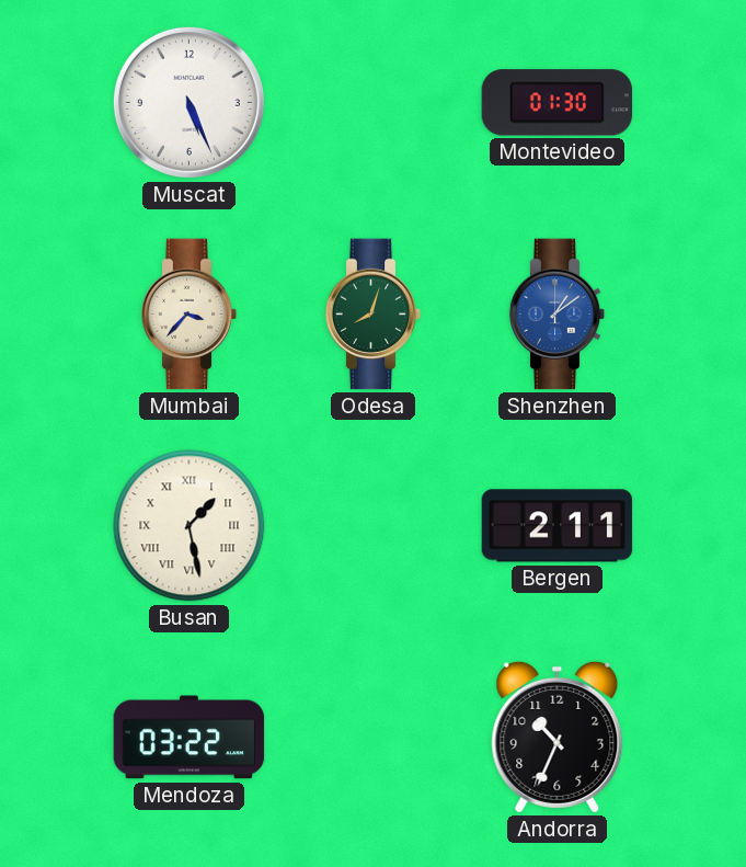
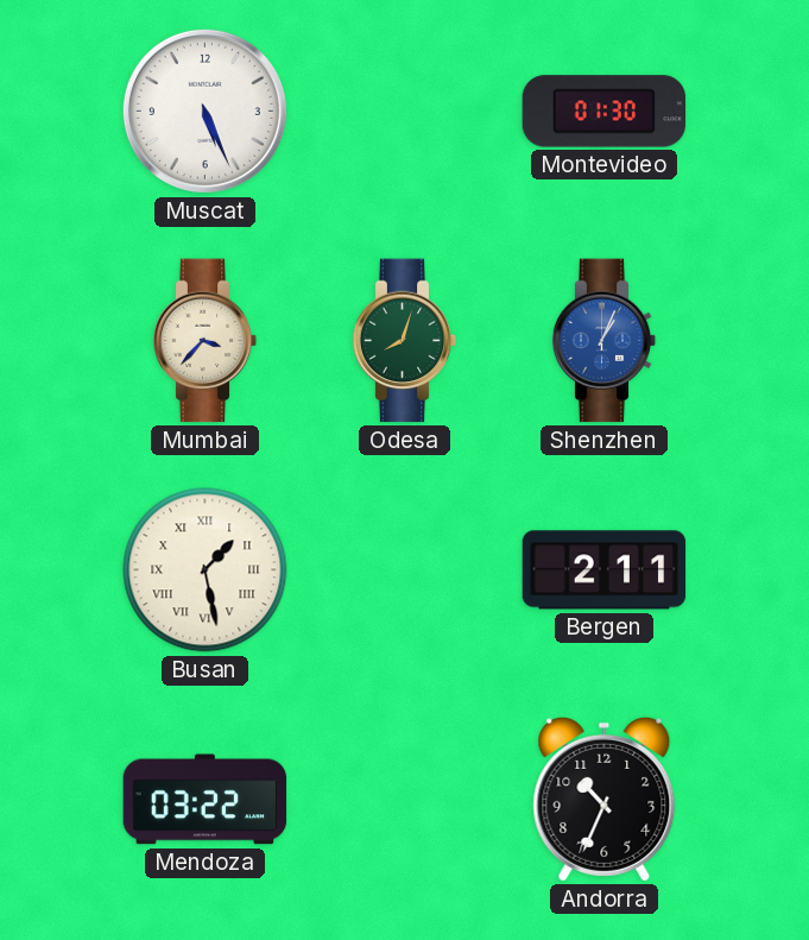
Shenzhen: 1:09 -> 1:04 (605, 341)
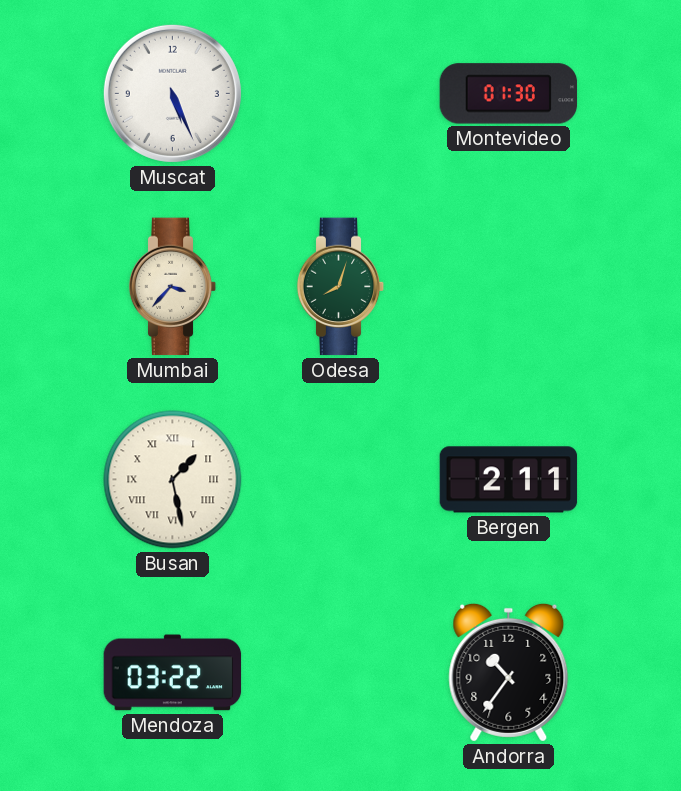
Shenzhen: 1:04 -> none (605, 341)
Andorra: 10:34 -> 10:36 (509, 672)
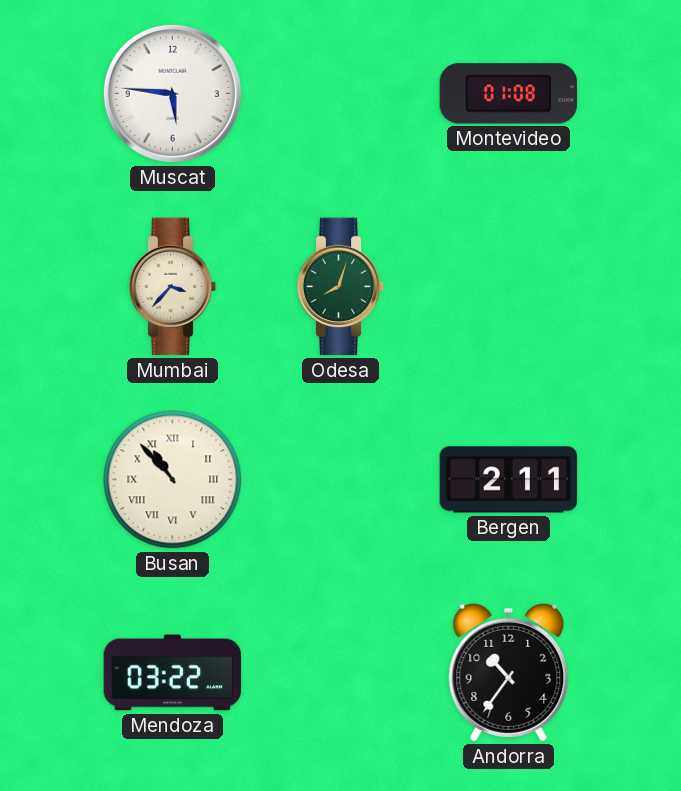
Muscat: 5:26 -> 5:46 (172, 93)
Montevideo: 01:30 -> 01:08 (509, 94)
Busan: 1:28 -> 10:53 (173, 480)
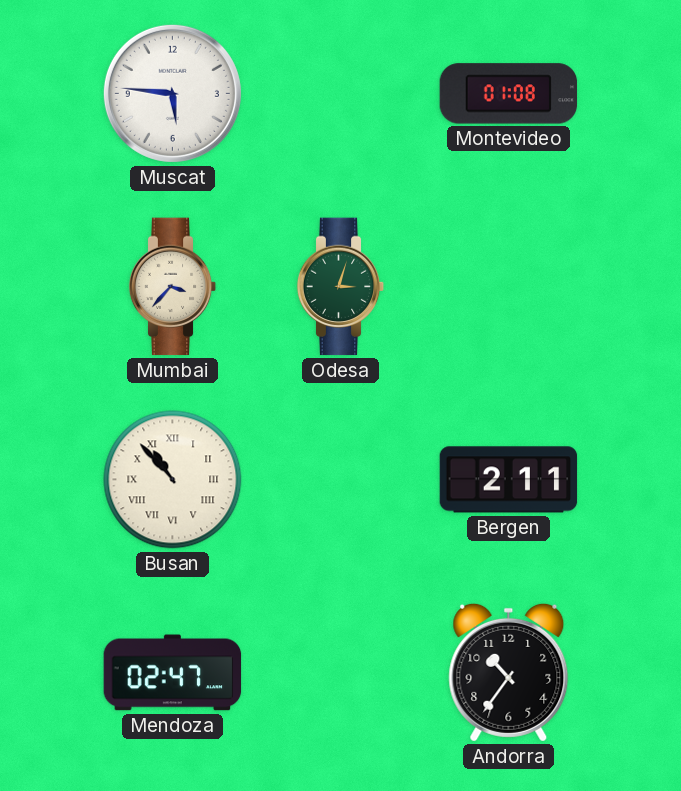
Odesa: 8:03 -> 3:03 (341, 287)
Mendoza: 03:22 -> 02:47 (173, 673)
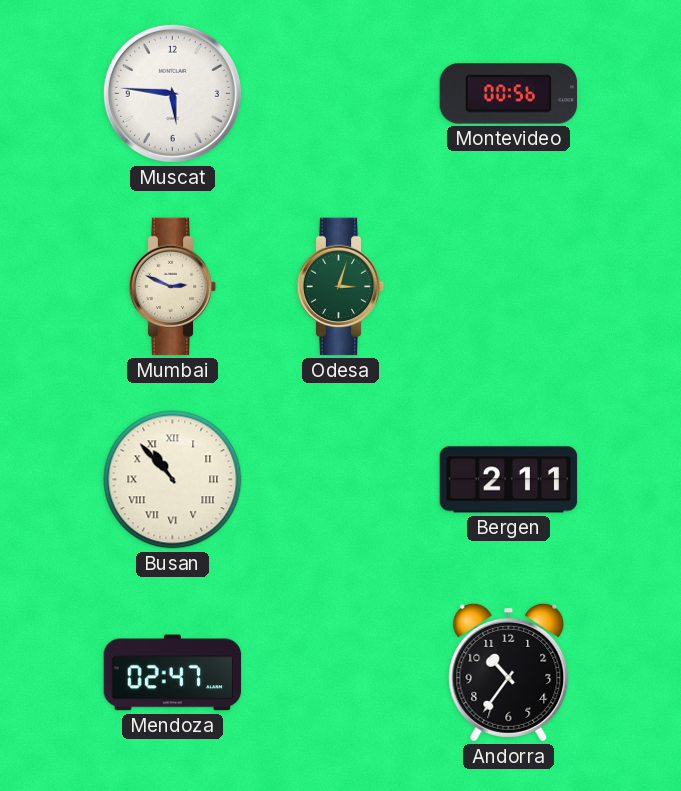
Montevideo: 01:08 -> 00:56 (509, 94)
Mumbai: 3:37 -> 2:49 (173, 287)
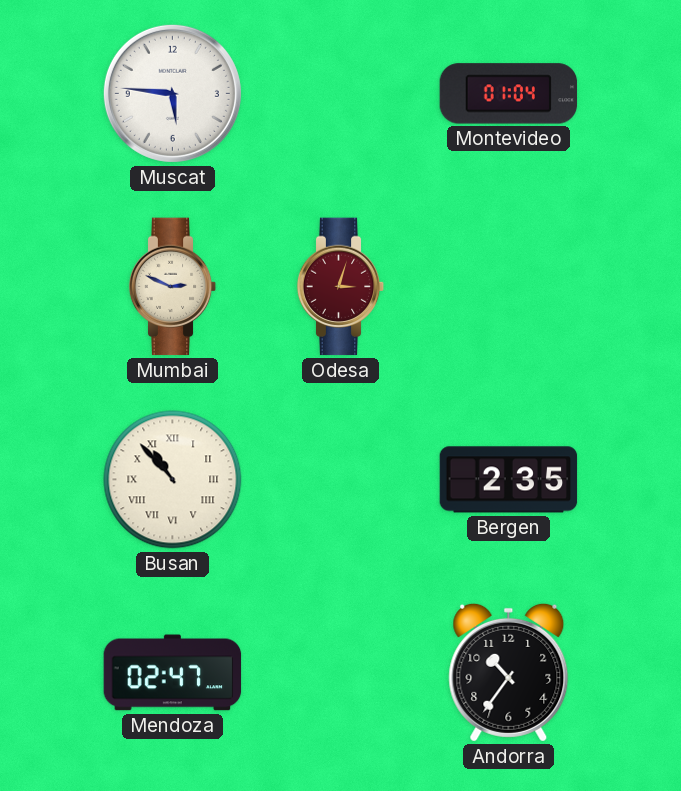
Montevideo: 00:56 -> 01:04 (509, 94)
Odesa dial: green -> burgundy (341, 287)
Bergen: 2:11 -> 2:35 (509, 480)
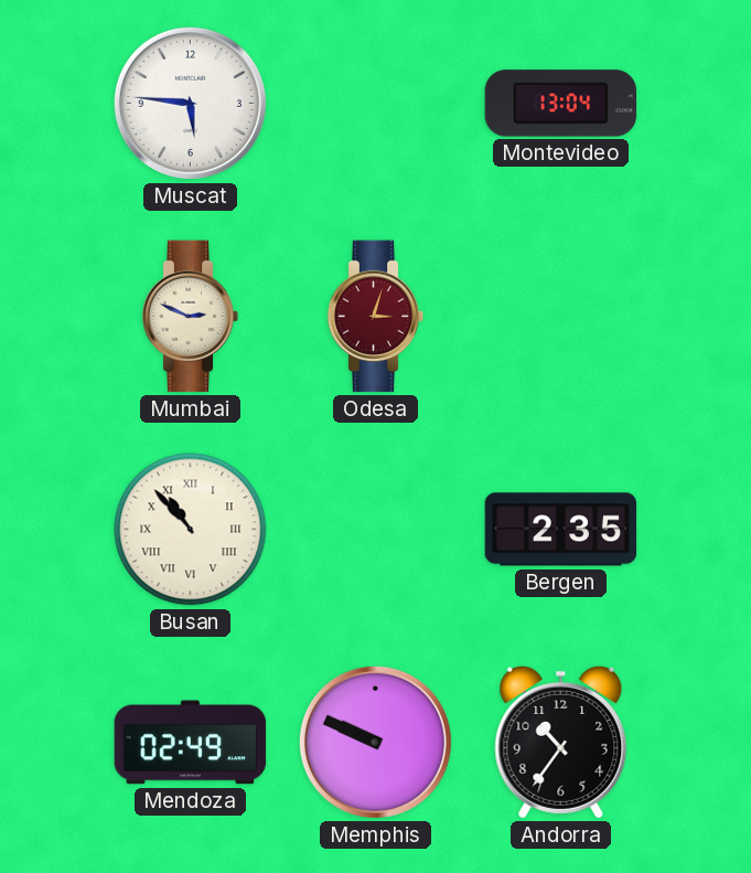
Montevideo: 01:04 -> 13:04 (561, 104)
Mendoza: 02:47 -> 02:49 (191, 743)
Memphis: none -> 9:49 (375, 742)
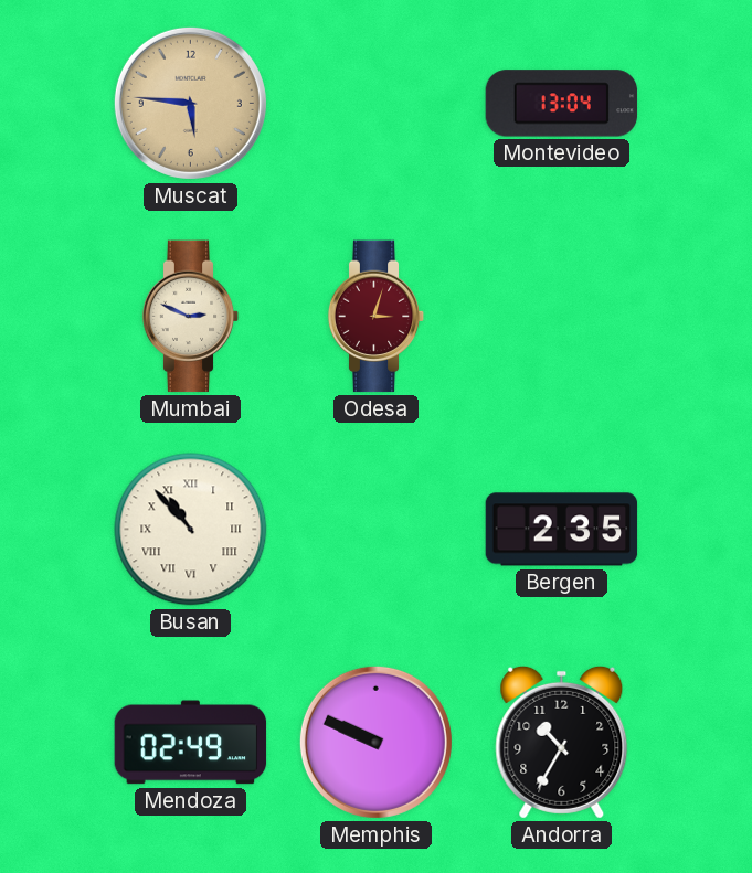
Muscat dial: white -> champagne (190, 103)
Andorra: 10:36 -> 10:35 (562, 742)
